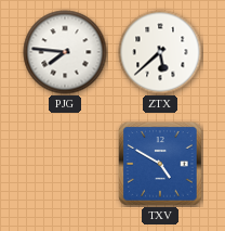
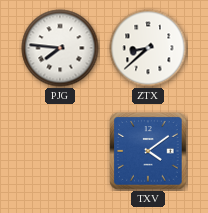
ZTX: 5:38 -> 8:38 (148, 48)
TXV: 4:50 -> 4:09 (148, 151)
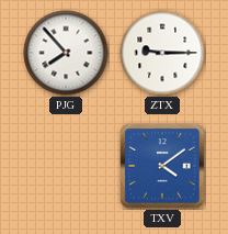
PJG: 7:46 -> 7:53 (66, 53)
ZTX: 8:38 -> 9:15 (162, 53)
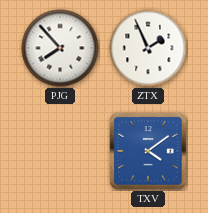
ZTX: 9:15 -> 1:56 (148, 48)
